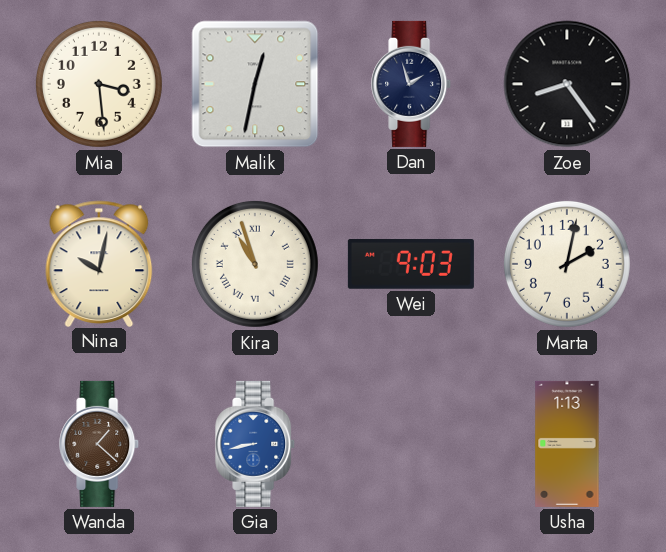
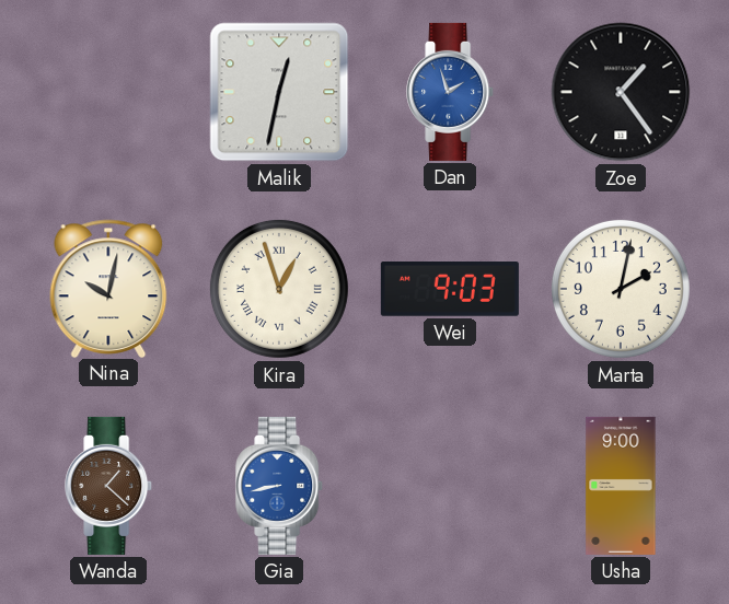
Mia: 3:29 -> none (99, 84)
Dan dial: navy -> blue (451, 92)
Zoe: 8:24 -> 1:24 (621, 92)
Kira: 10:57 -> 12:57 (279, 289)
Usha: 1:13 -> 9:00 (621, 486)
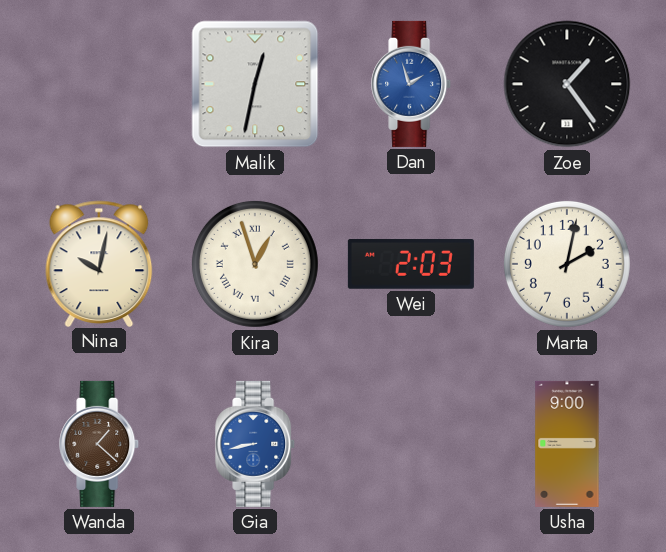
Wei: 9:03 -> 2:03 (411, 265)
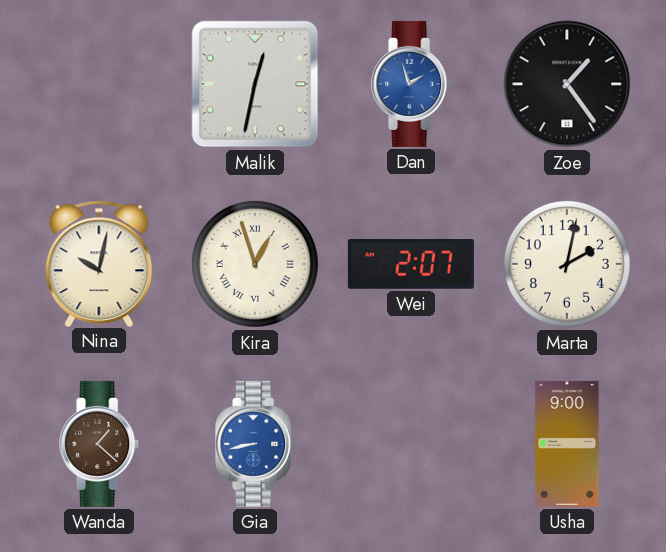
Wei: 2:03 -> 2:07 (411, 265)
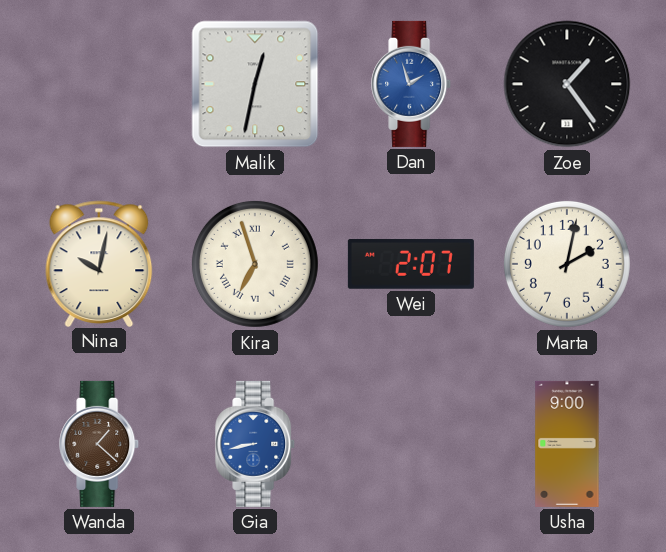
Kira: 12:57 -> 6:57 (255, 264)
